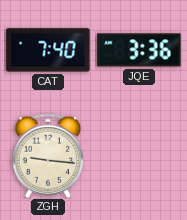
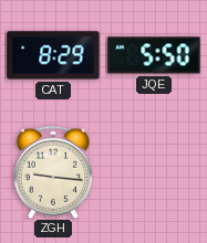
CAT: 7:40 -> 8:29 (53, 55)
JQE: 3:36 -> 5:50 (154, 55)
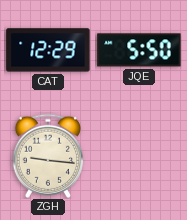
CAT: 8:29 -> 12:29 (48, 50)
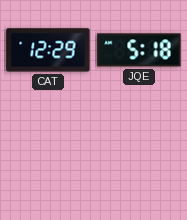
JQE: 5:50 -> 5:18 (139, 50)
ZGH: 9:16 -> none (47, 156)
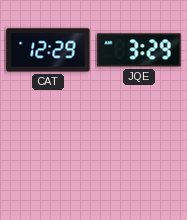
JQE: 5:18 -> 3:29 (139, 50)
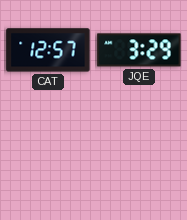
CAT: 12:29 -> 12:57 (48, 50)
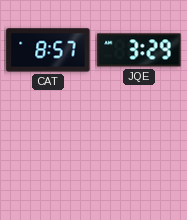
CAT: 12:57 -> 8:57 (48, 50)
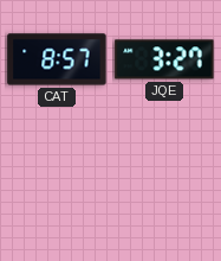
JQE: 3:29 -> 3:27 (164, 59)
